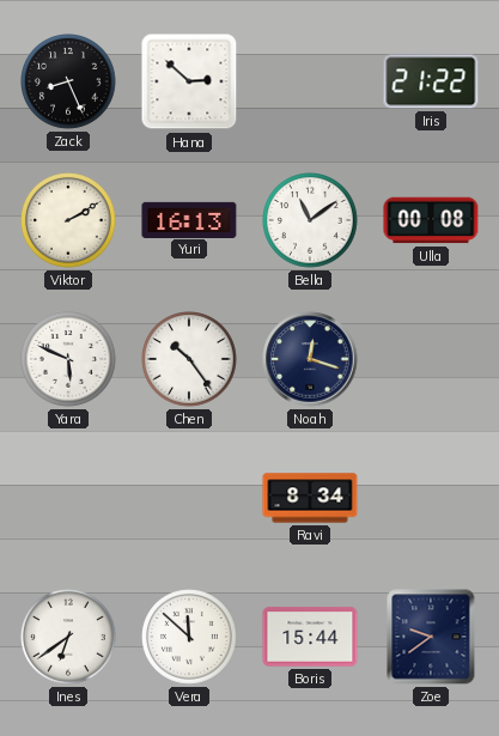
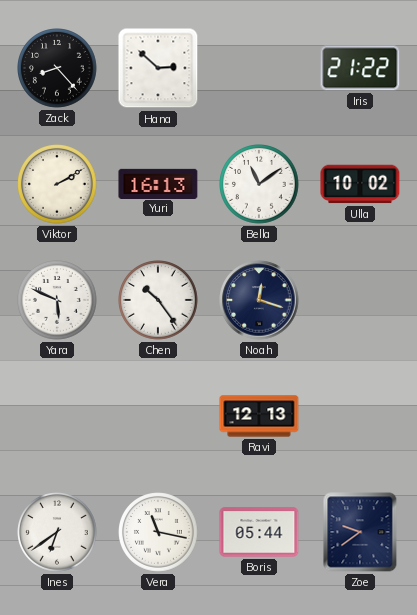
Zack: 8:26 -> 8:23 (58, 69)
Ulla: 00:08 -> 10:02 (360, 184)
Ravi: 8:34 -> 12:13 (259, 416)
Vera: 11:52 -> 11:17 (159, 533)
Boris: 15:44 -> 05:44 (259, 532)
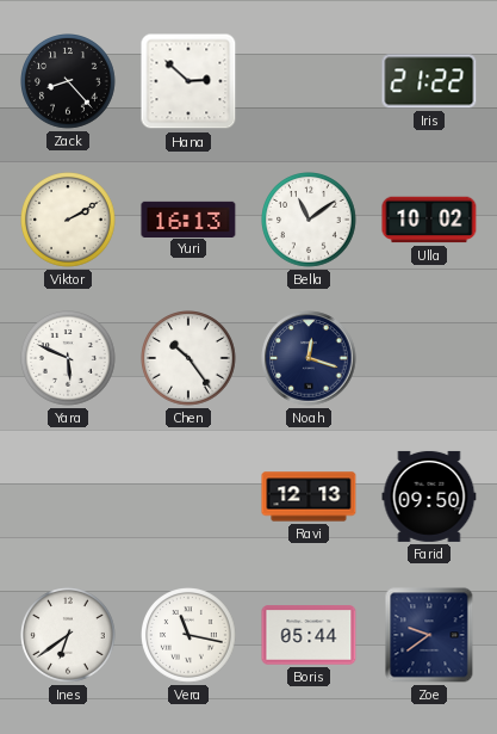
Farid: none -> 09:50 (429, 496)
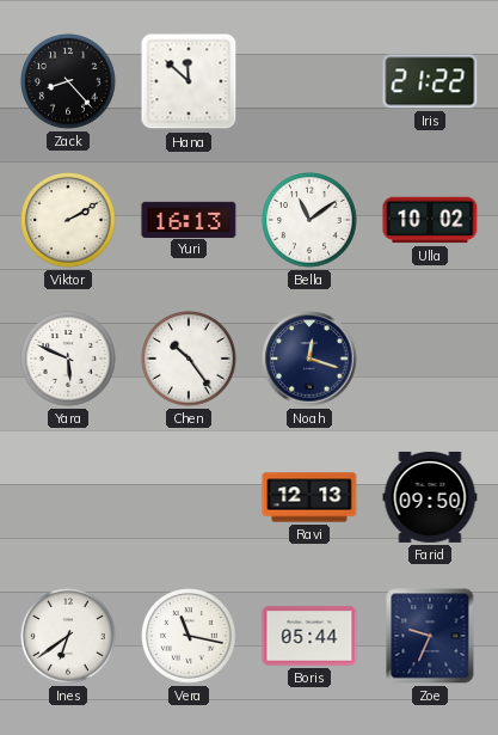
Hana: 2:52 -> 11:52 (189, 81)
Zoe: 9:39 -> 9:34 (430, 636)
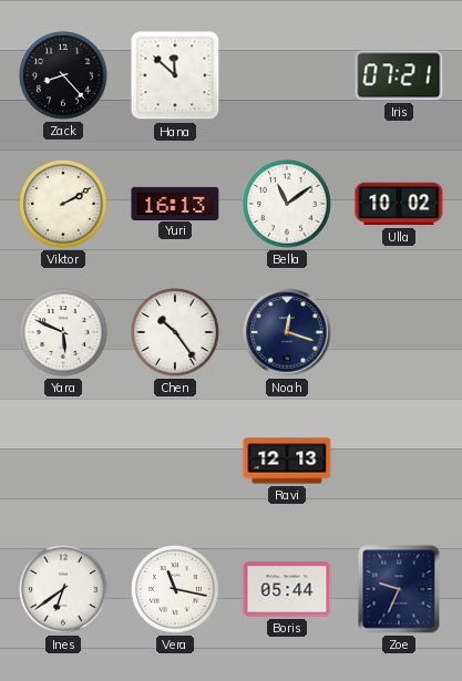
Iris: 21:22 -> 07:21 (399, 75)
Farid: 09:50 -> none (430, 497)
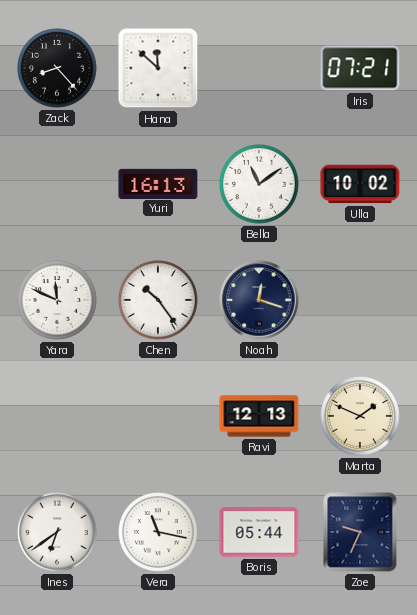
Viktor: 2:10 -> none (64, 205)
Yara: 5:49 -> 11:49 (58, 301)
Marta: none -> 1:49 (361, 417)
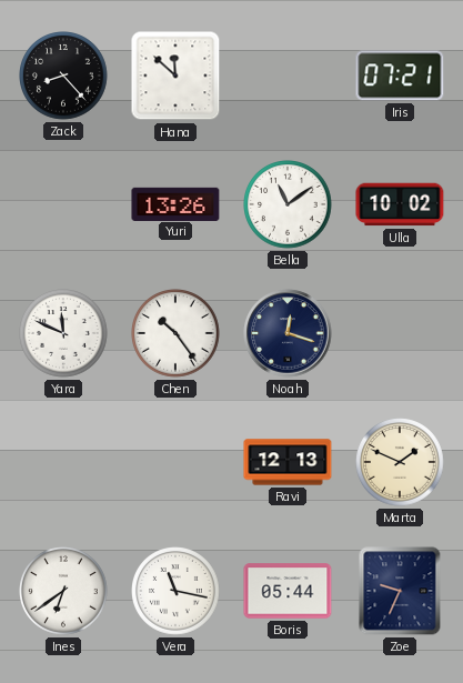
Yuri: 16:13 -> 13:26 (175, 203)
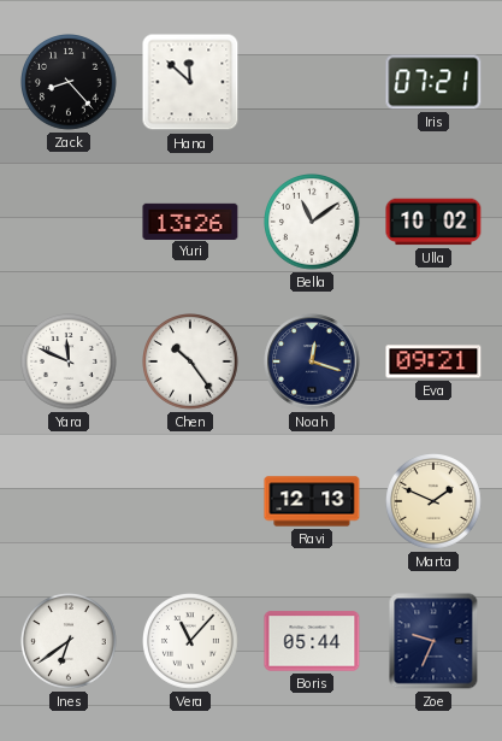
Eva: none -> 09:21 (433, 361)
Vera: 11:17 -> 11:07 (191, 642)
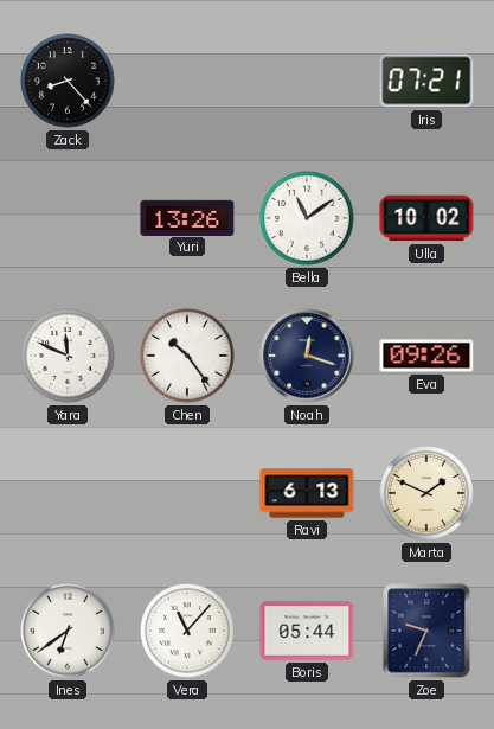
Hana: 11:52 -> none (190, 82)
Eva: 09:21 -> 09:26 (426, 356)
Ravi: 12:13 -> 6:13 (307, 493)
